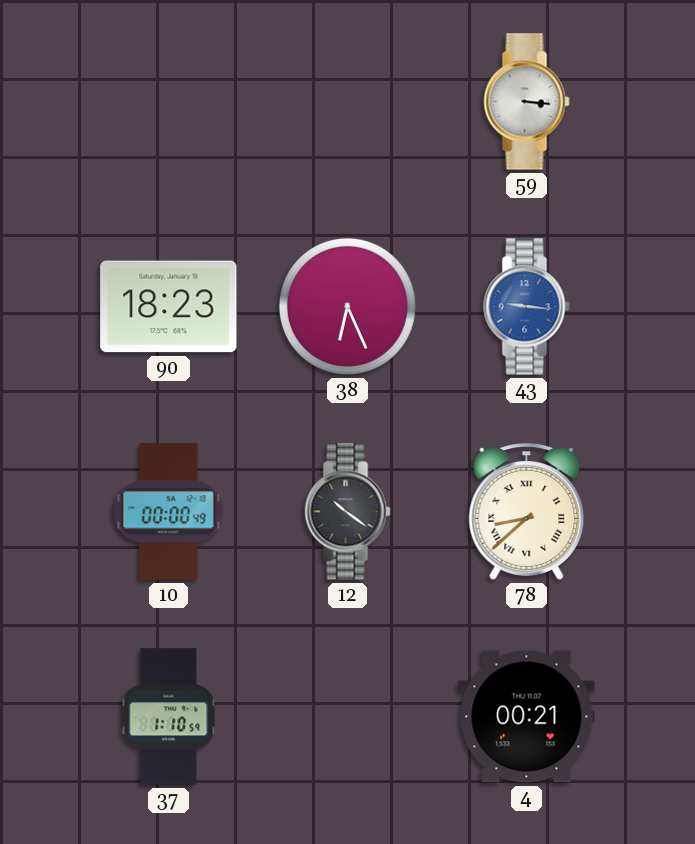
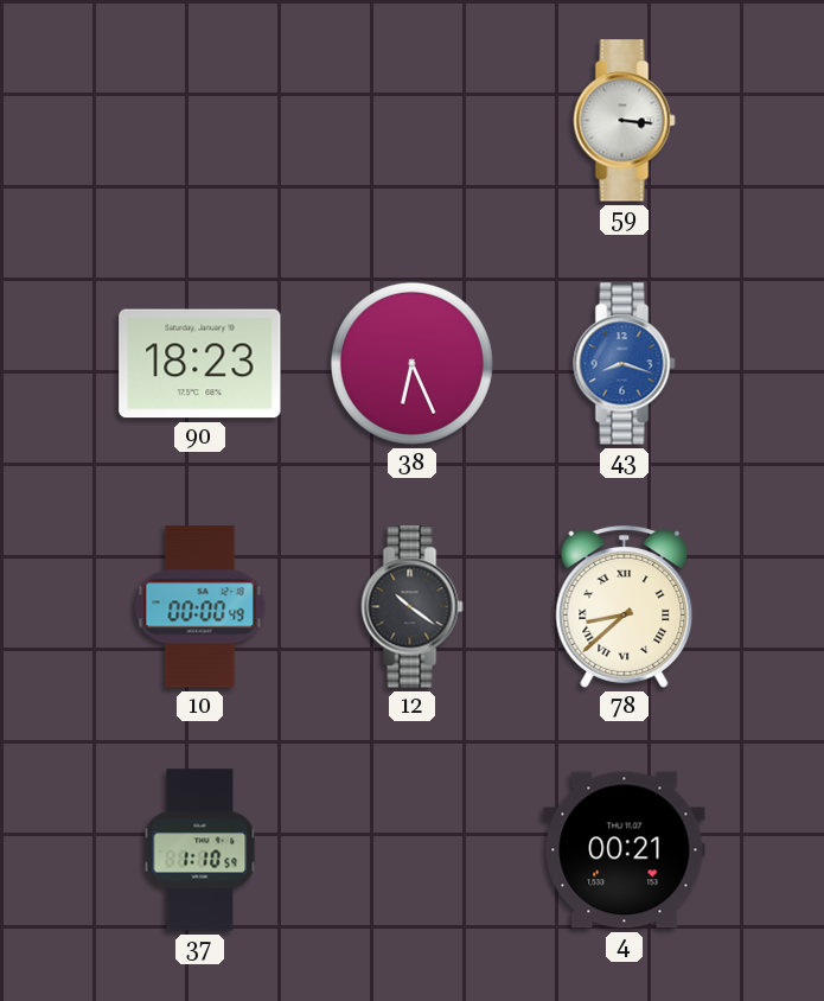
43: 9:16 -> 8:18 (625, 364)
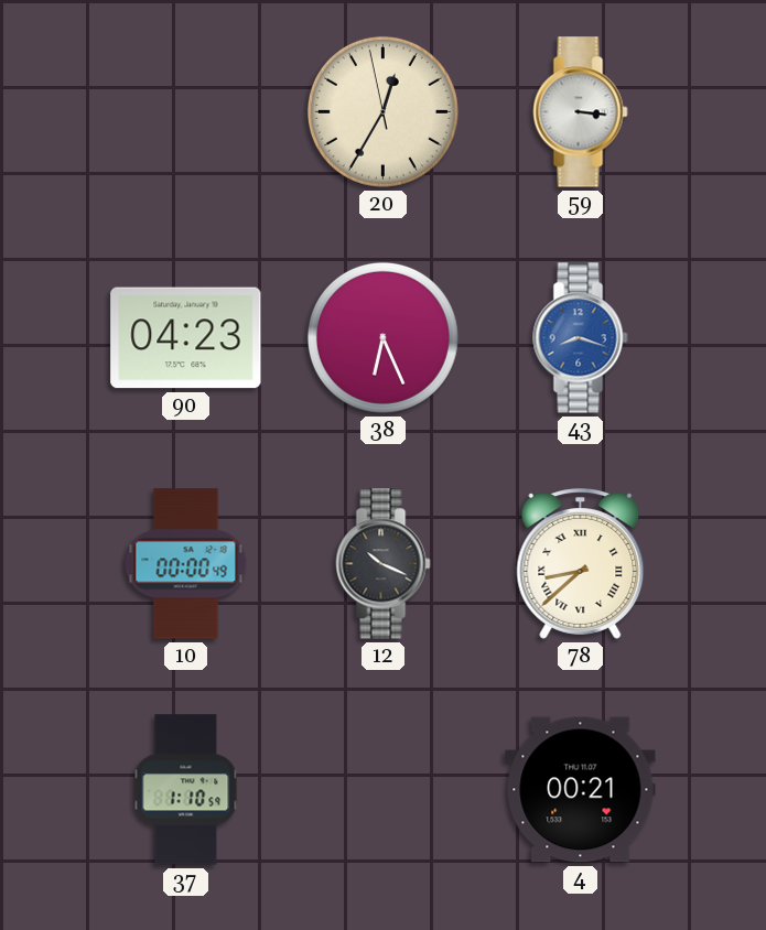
20: none -> 12:34 (382, 111)
90: 18:23 -> 04:23 (186, 338)
12: 10:21 -> 10:19 (384, 564)
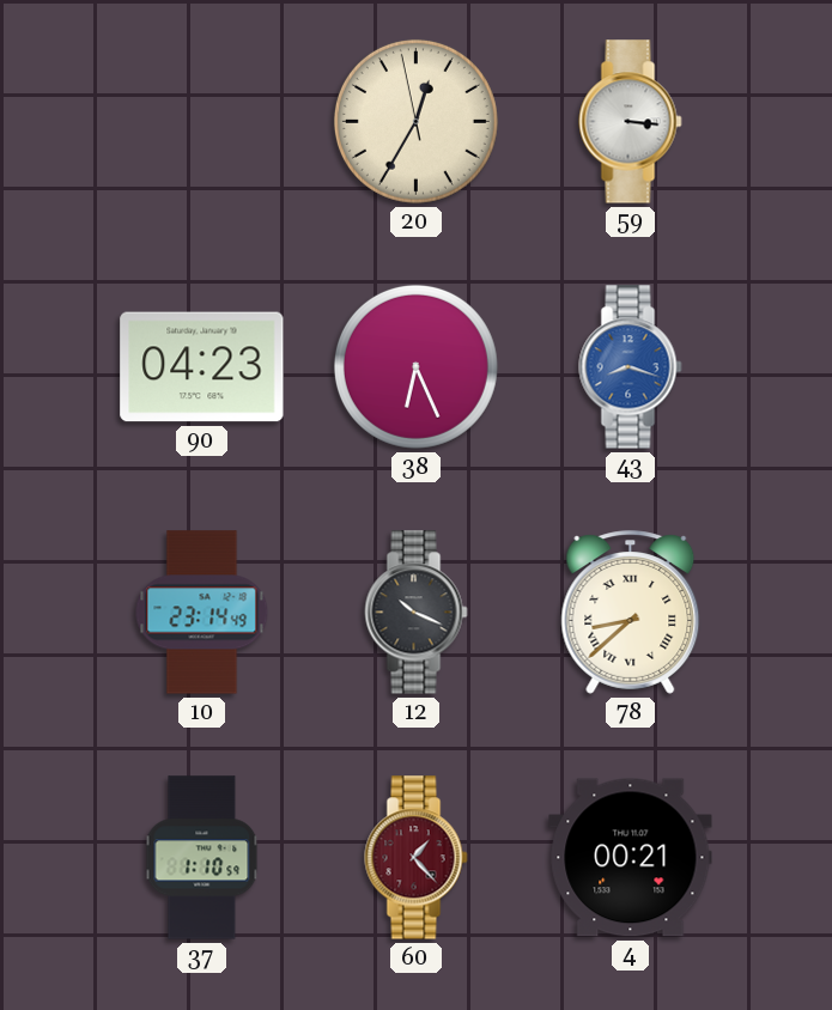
10: 00:00 -> 23:14 (202, 613)
60: none -> 1:23 (417, 858)
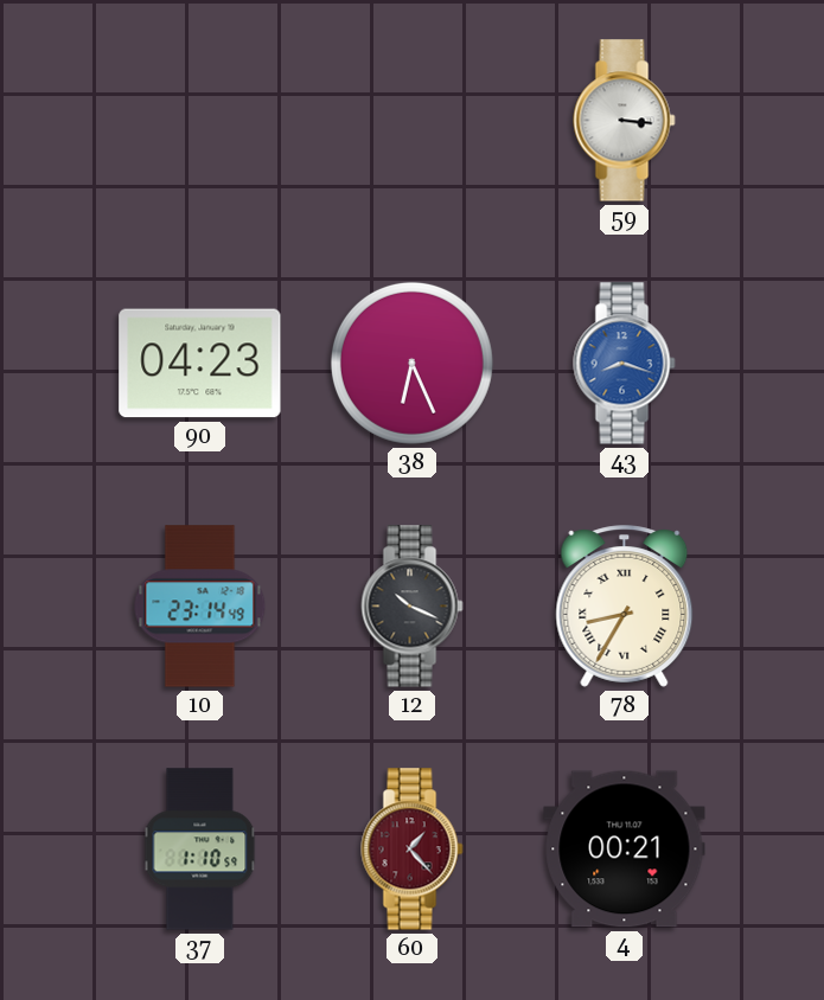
20: 12:34 -> none (415, 121)
78: 8:38 -> 8:35 (625, 607)
